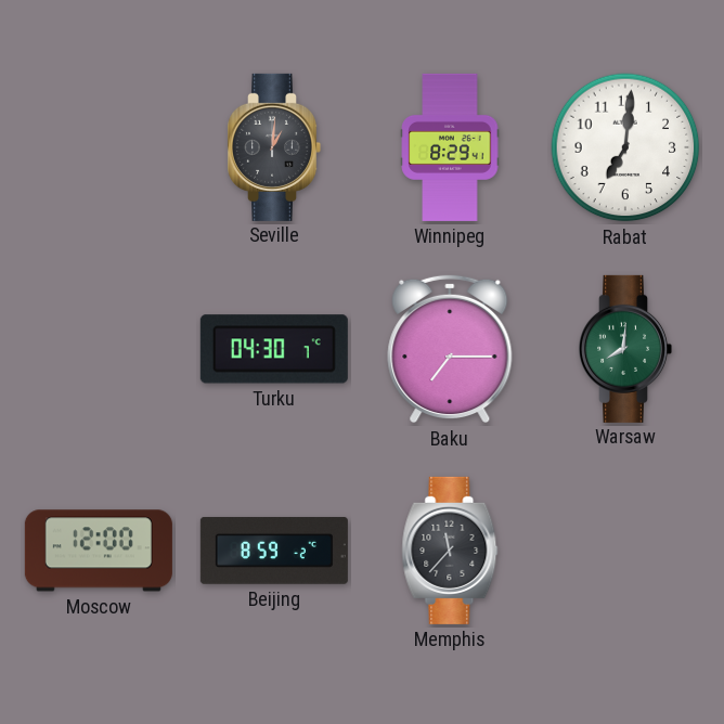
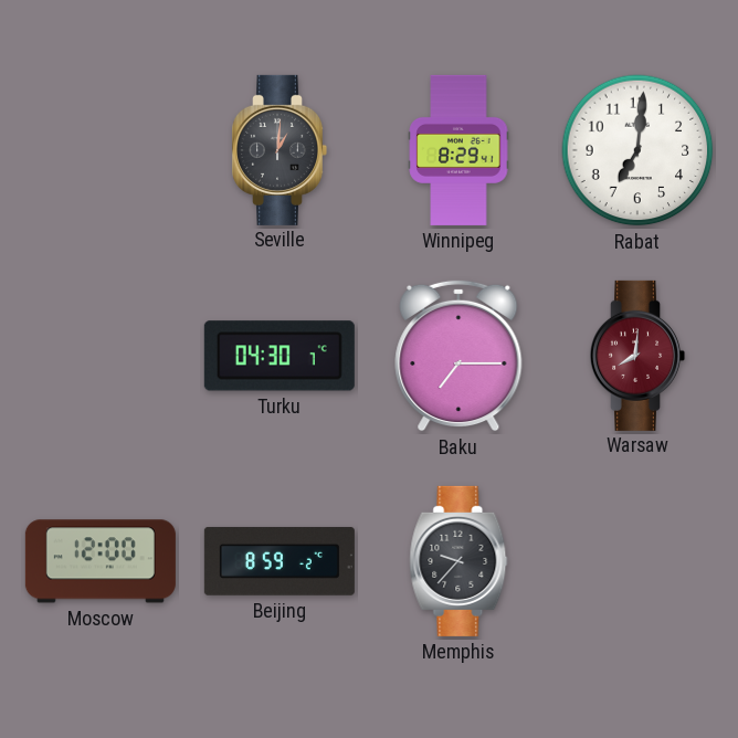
Warsaw dial: green -> burgundy (639, 356)
Memphis: 11:37 -> 9:37 (458, 561)
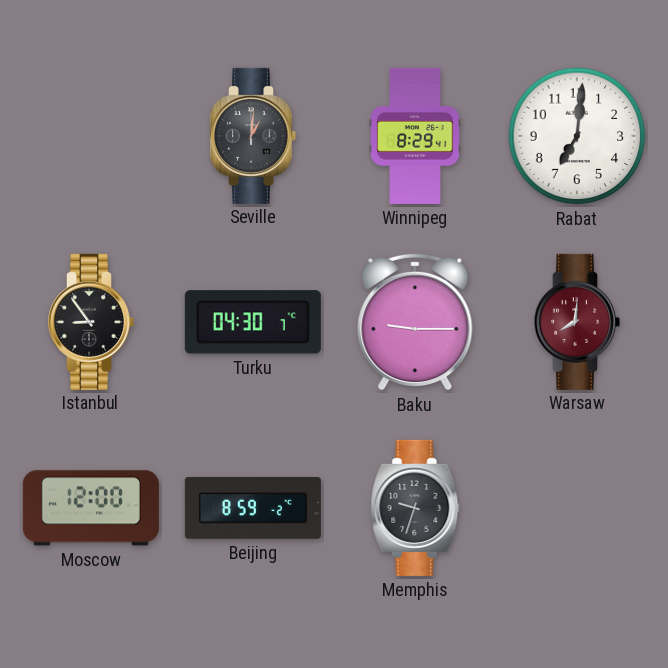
Istanbul: none -> 8:54 (92, 322)
Baku: 7:15 -> 9:15 (415, 322)
Memphis: 9:37 -> 9:33 (415, 508)
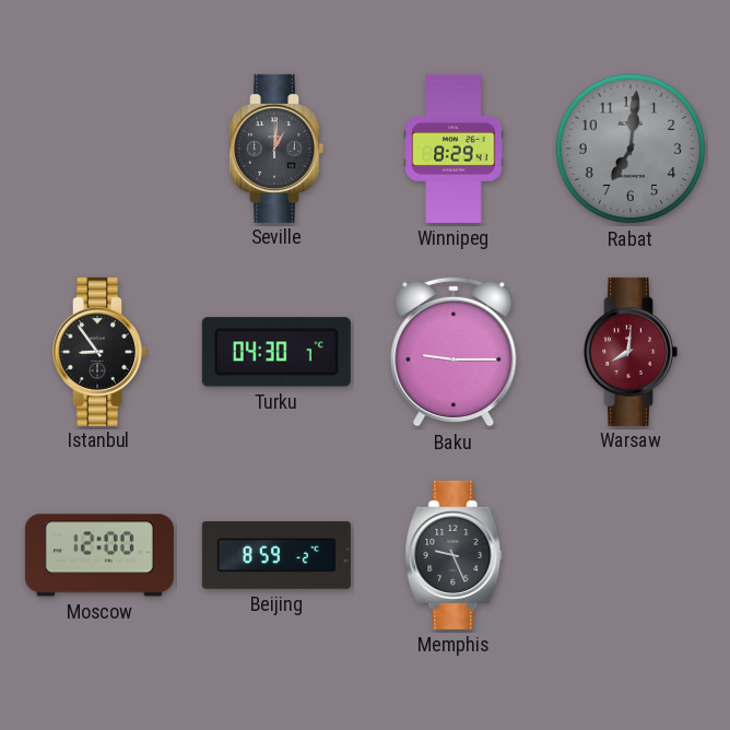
Rabat dial: white -> grey (631, 149)
Memphis: 9:33 -> 9:26 (454, 555)
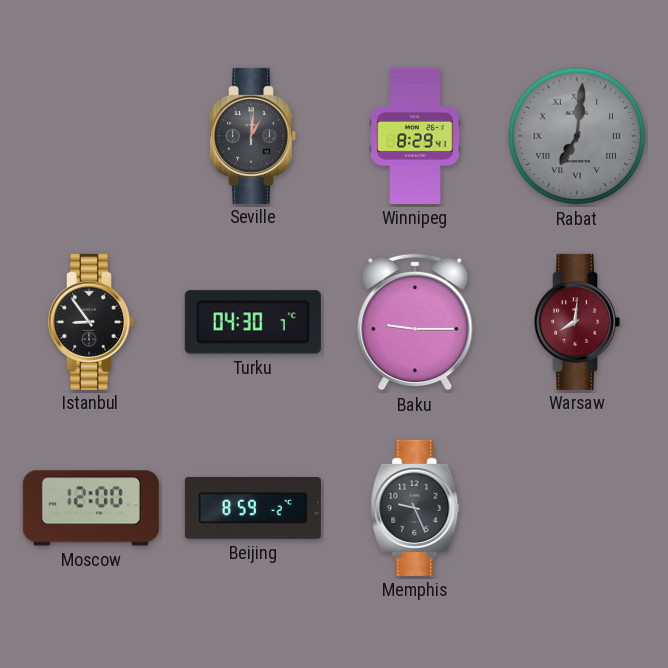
Rabat numerals: Arabic -> Roman (577, 136)
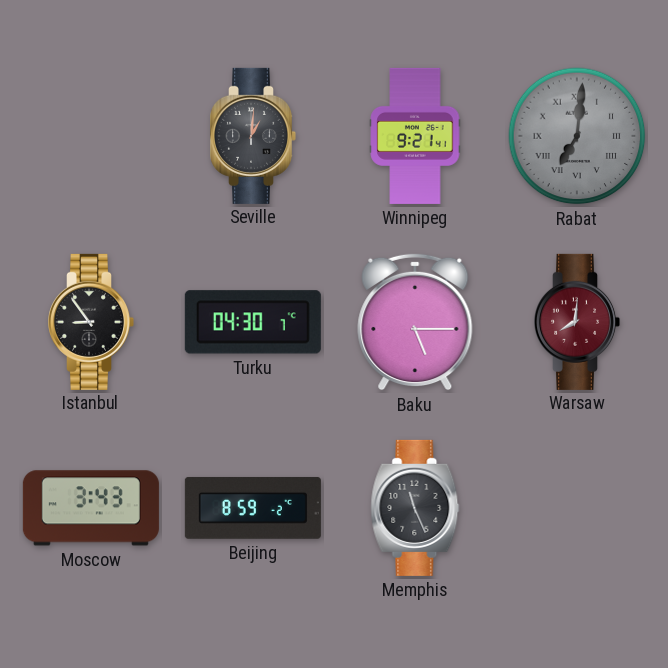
Winnipeg: 8:29 -> 9:21 (415, 136)
Baku: 9:15 -> 5:15 (415, 322)
Moscow: 12:00 -> 3:43 (91, 508)
Memphis: 9:26 -> 11:26 (415, 508)
